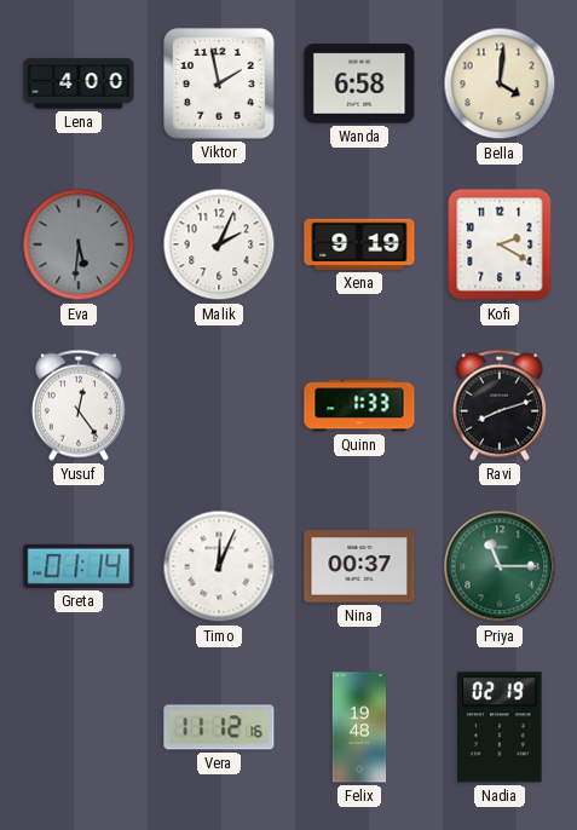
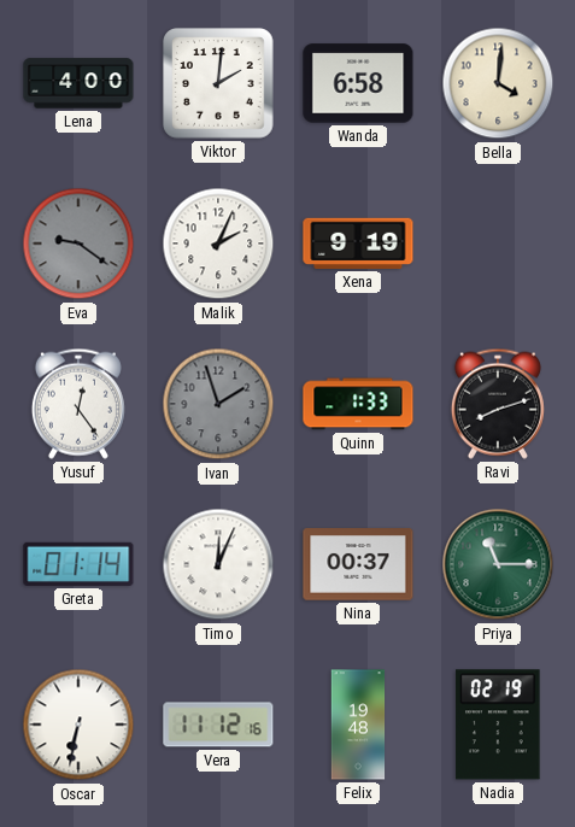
Viktor: 1:58 -> 2:01 (218, 83)
Eva: 5:31 -> 9:21 (78, 244)
Kofi: 2:20 -> none (500, 244)
Ivan: none -> 1:57 (218, 404)
Oscar: none -> 6:32 (78, 725)
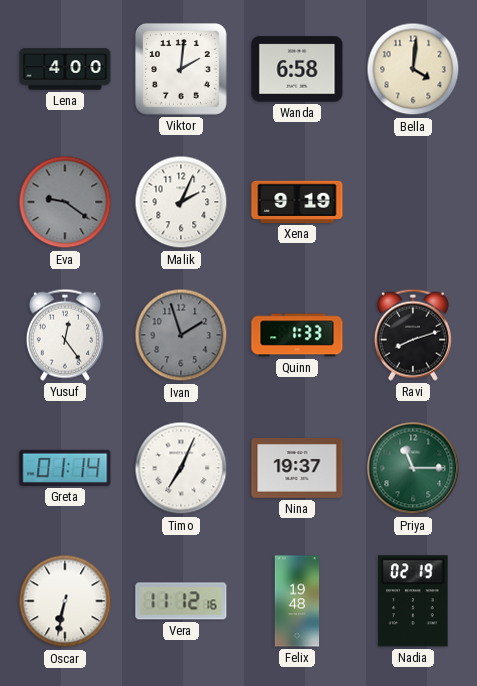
Timo: 12:04 -> 7:04 (181, 468)
Nina: 00:37 -> 19:37 (297, 468)
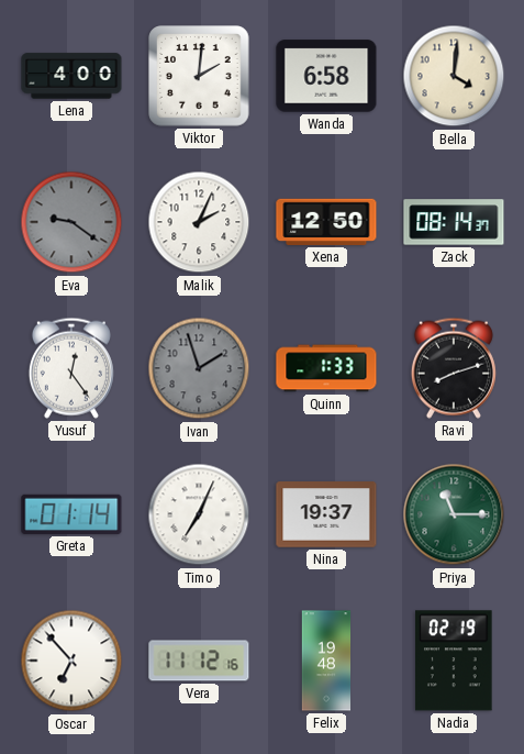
Xena: 9:19 -> 12:50 (326, 222)
Zack: none -> 08:14 (454, 222)
Oscar: 6:32 -> 6:53 (71, 661)
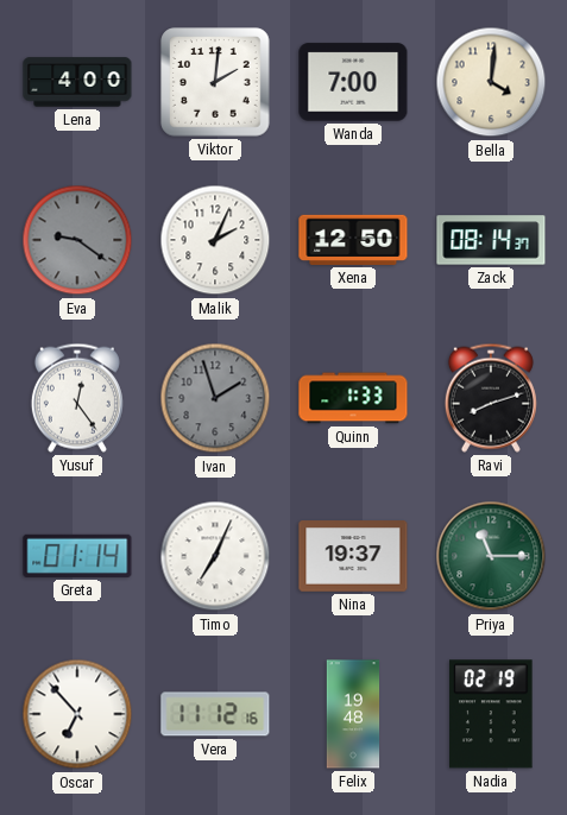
Wanda: 6:58 -> 7:00 (353, 82)
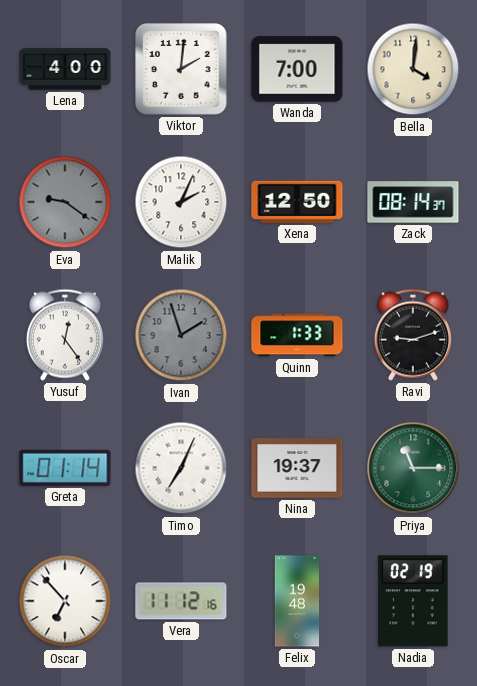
Ravi: 8:12 -> 9:12 (413, 335)
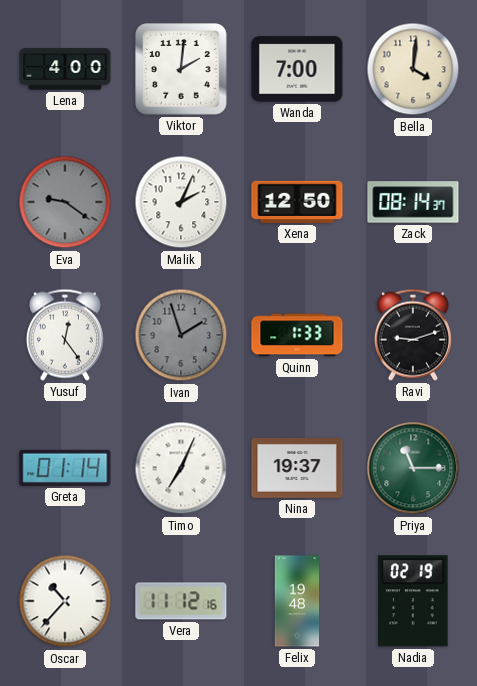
Oscar: 6:53 -> 10:37 (65, 601)
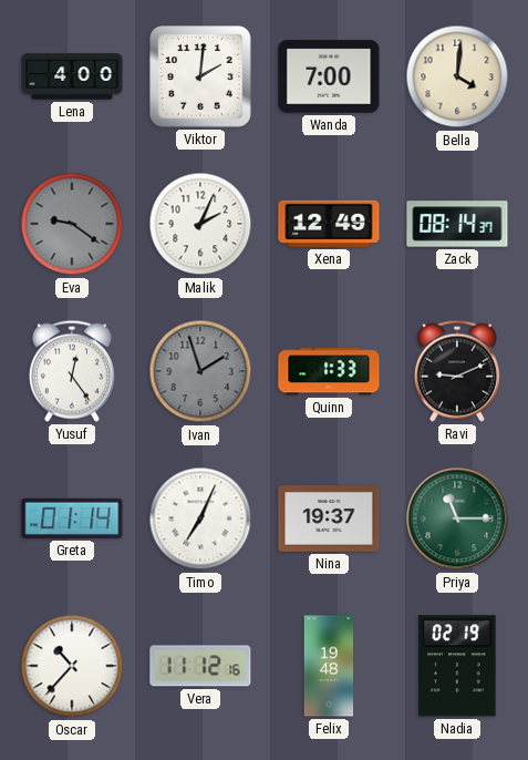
Xena: 12:50 -> 12:49 (329, 224)
Ravi: 9:12 -> 9:11 (457, 371)
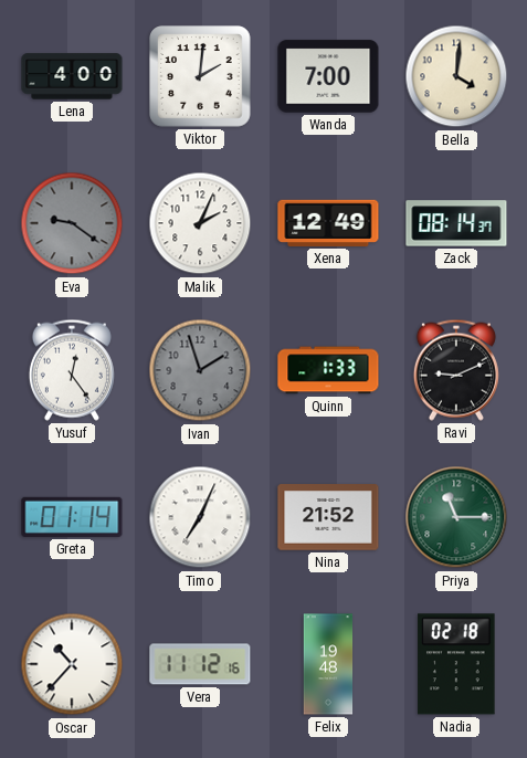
Nina: 19:37 -> 21:52 (328, 517)
Nadia: 02:19 -> 02:18 (456, 664)
